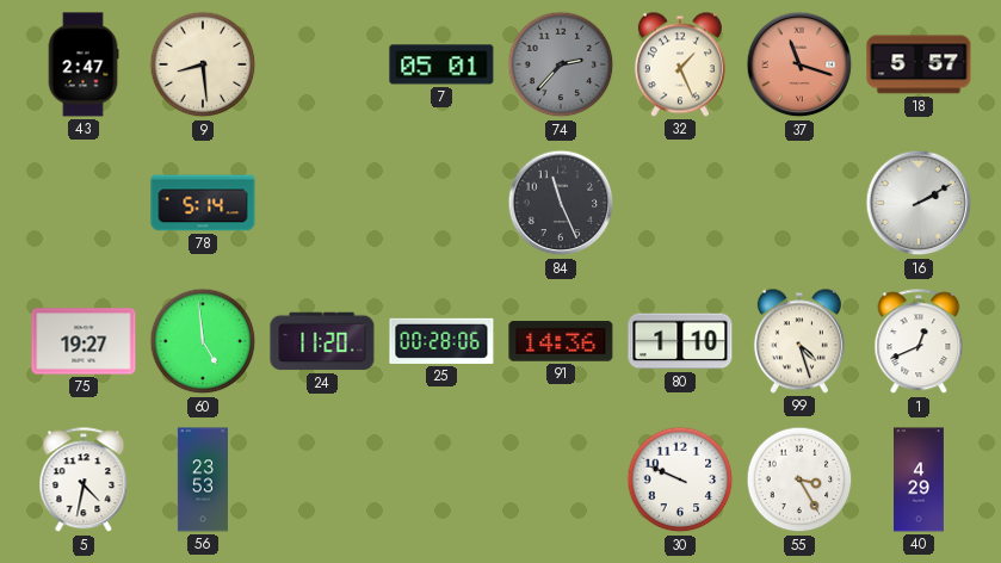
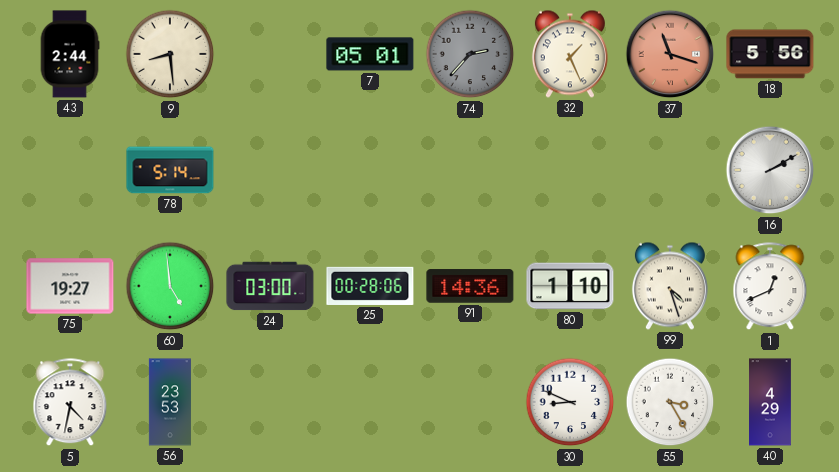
43: 2:47 -> 2:44 (70, 54)
18: 5:57 -> 5:56 (770, 54)
84: 11:26 -> none (561, 203)
24: 11:20 -> 03:00 (270, 286)
30: 9:49 -> 8:49 (570, 402)
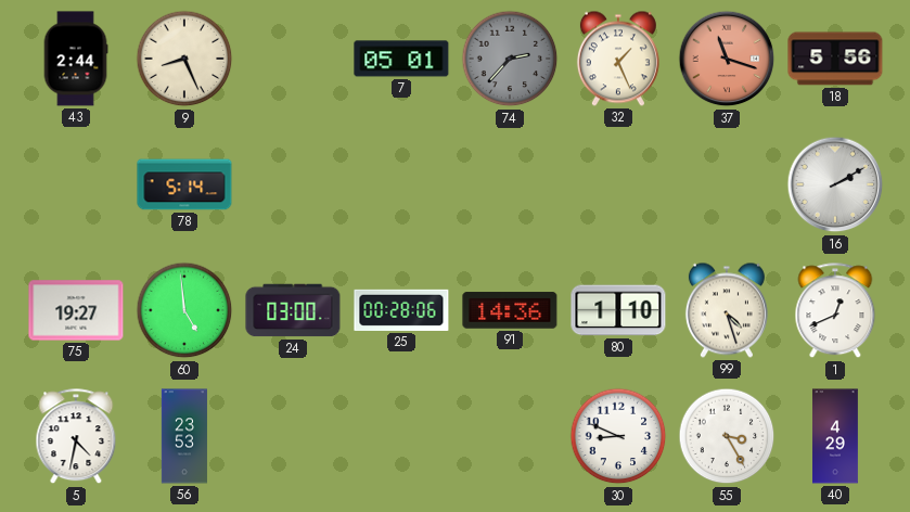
9: 8:29 -> 8:26 (184, 59)
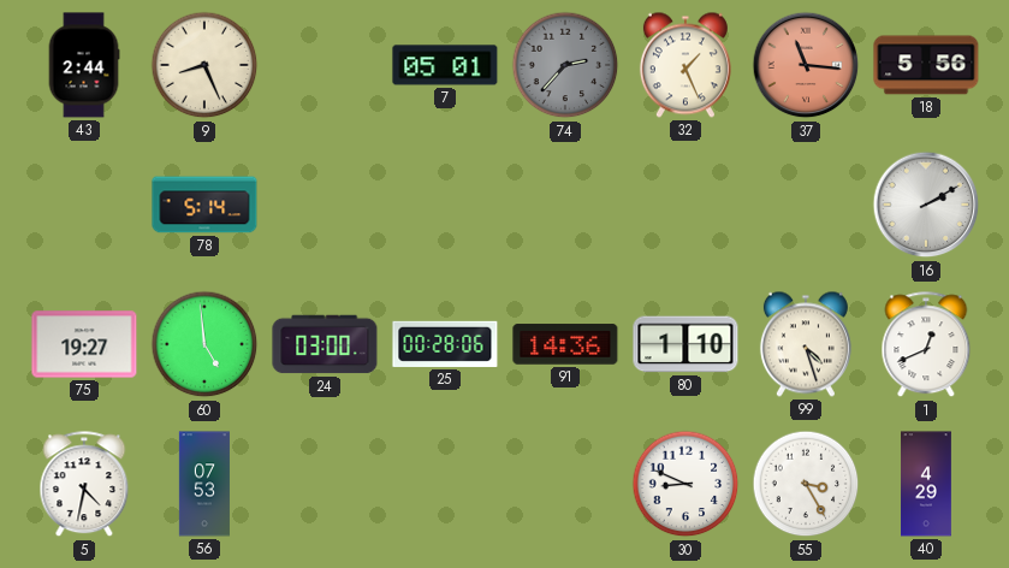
37: 11:18 -> 11:16 (806, 65)
56: 23:53 -> 07:53 (204, 484)
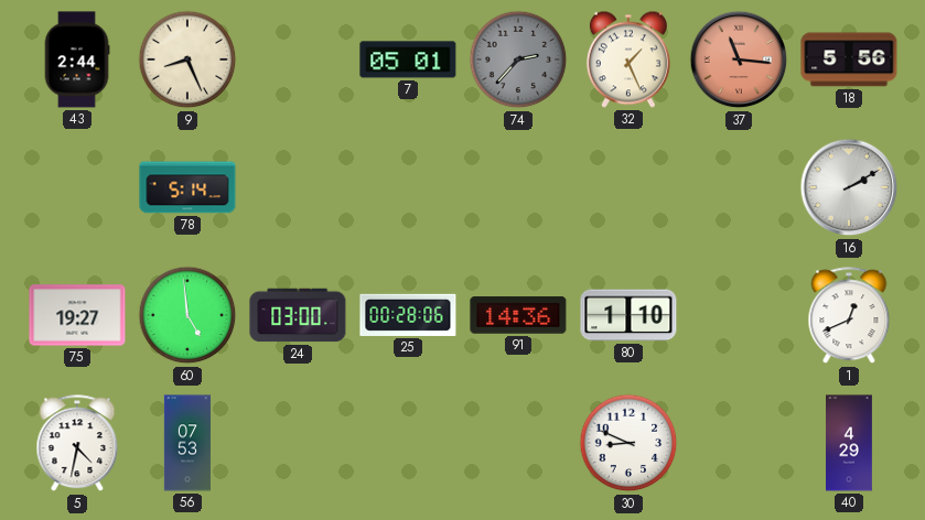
99: 4:27 -> none (806, 344)
55: 3:25 -> none (806, 484)
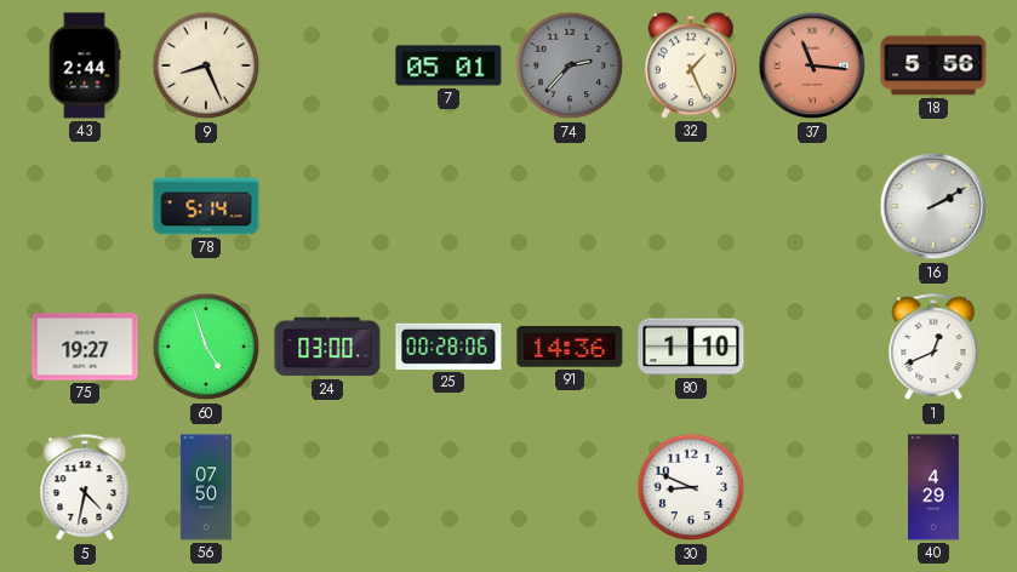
60: 4:59 -> 4:57 (206, 347)
56: 07:53 -> 07:50 (206, 487)
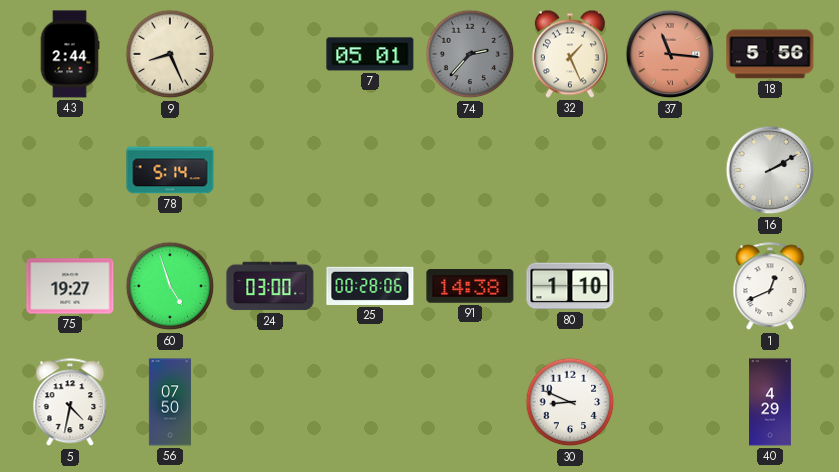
91: 14:36 -> 14:38 (470, 286)
